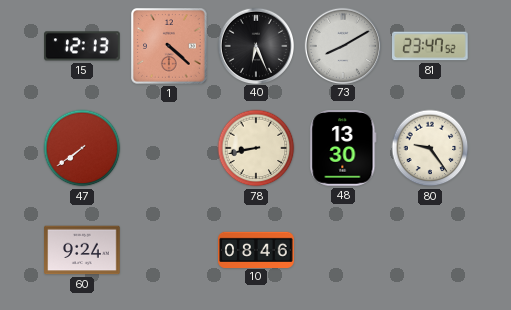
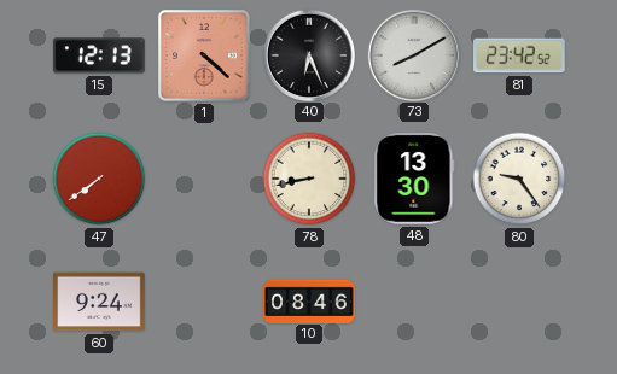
81: 23:47 -> 23:42 (520, 55)
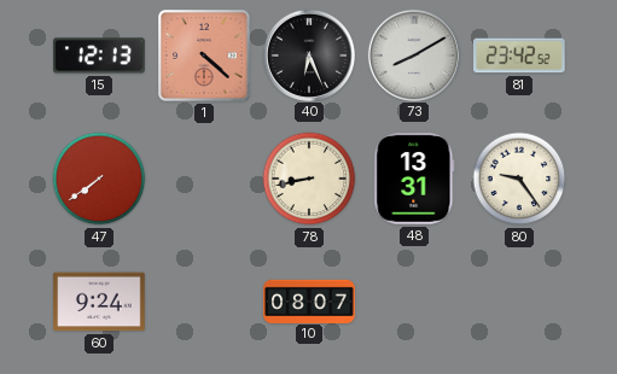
48: 13:30 -> 13:31 (414, 180)
10: 08:46 -> 08:07 (309, 300)
